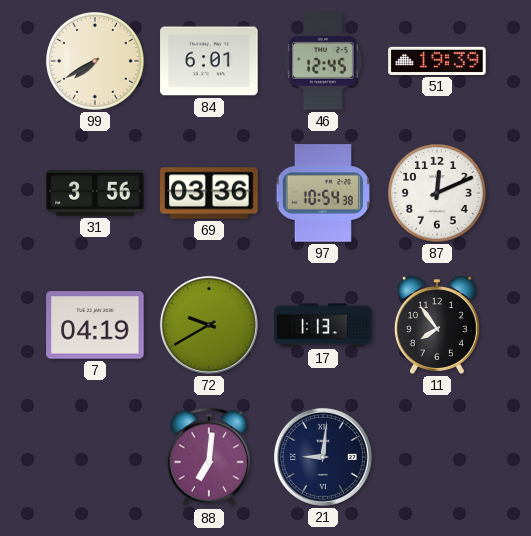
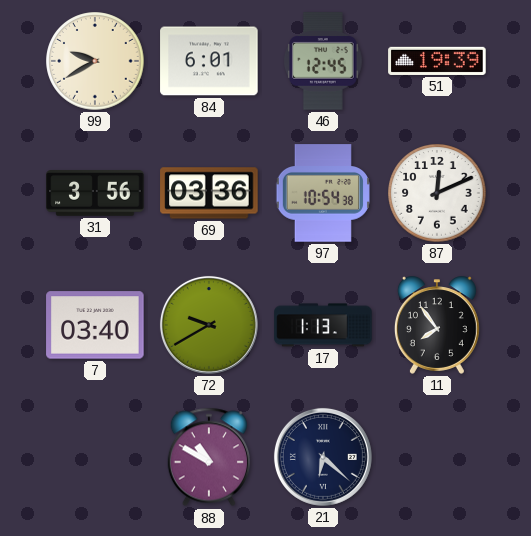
99: 7:40 -> 9:40 (95, 61)
7: 04:19 -> 03:40 (95, 325)
88: 7:01 -> 10:50 (208, 457)
21: 9:01 -> 6:22 (323, 457)
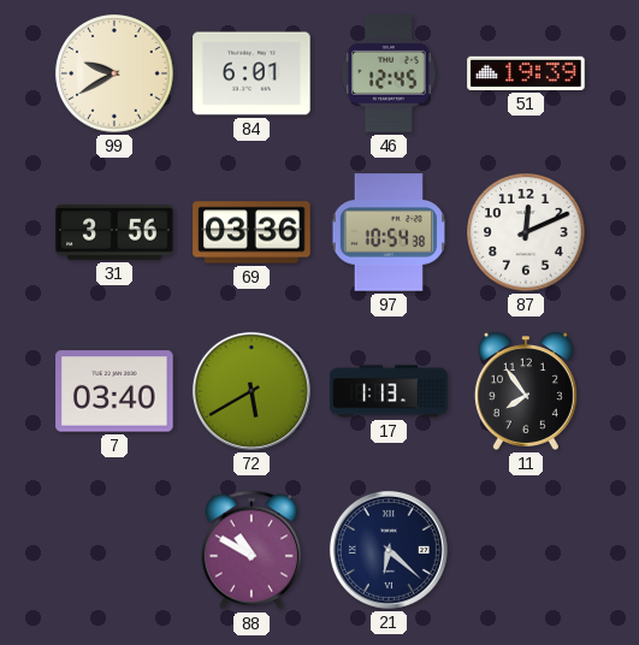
72: 9:40 -> 5:40 (252, 391)
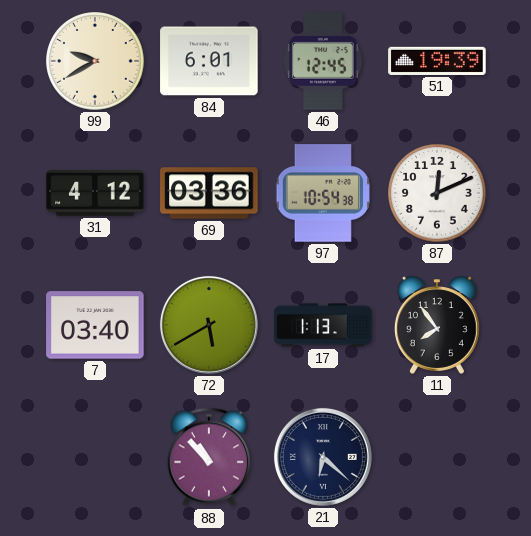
31: 3:56 -> 4:12 (95, 193)
88: 10:50 -> 10:53 (208, 457)
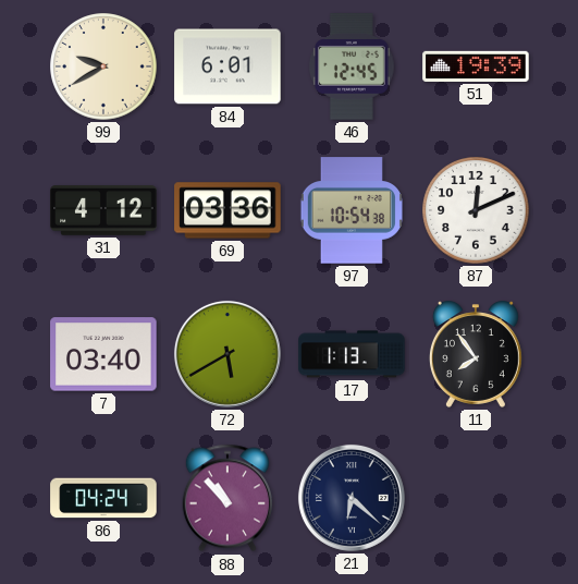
86: none -> 04:24 (103, 498)
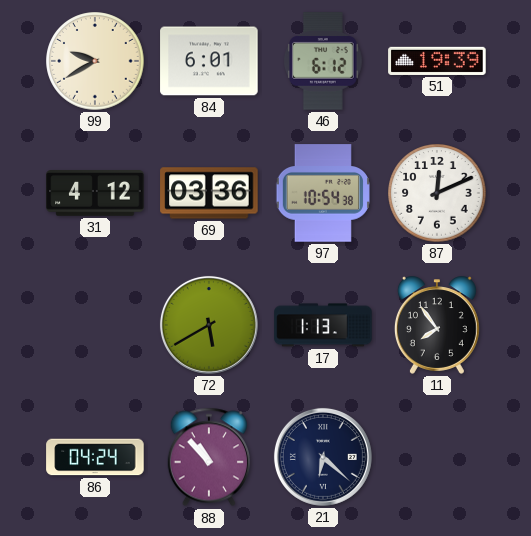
46: 12:45 -> 6:12 (324, 61)
7: 03:40 -> none (103, 354)
